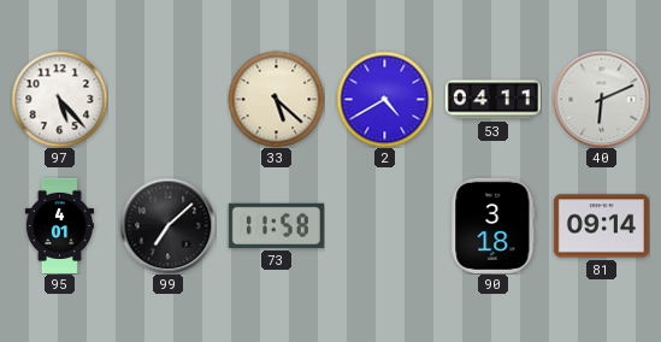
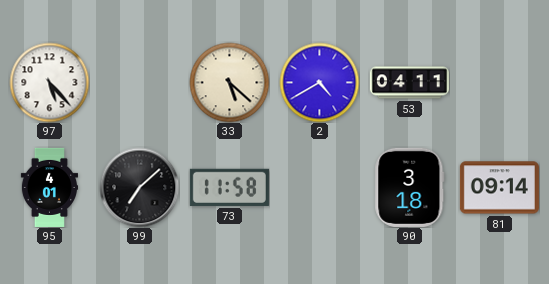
40: 6:11 -> none (601, 99)
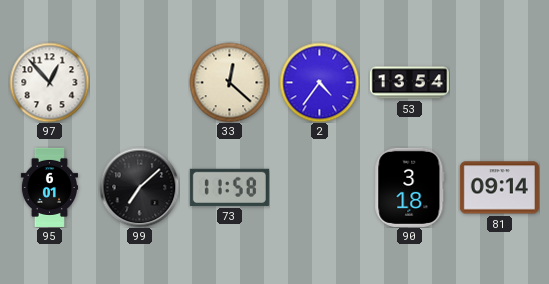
97: 5:23 -> 12:53 (49, 82)
33: 5:22 -> 12:22 (229, 82)
2: 4:40 -> 4:36 (319, 82)
53: 04:11 -> 13:54 (409, 83)
95: 4:01 -> 6:01 (49, 187)
